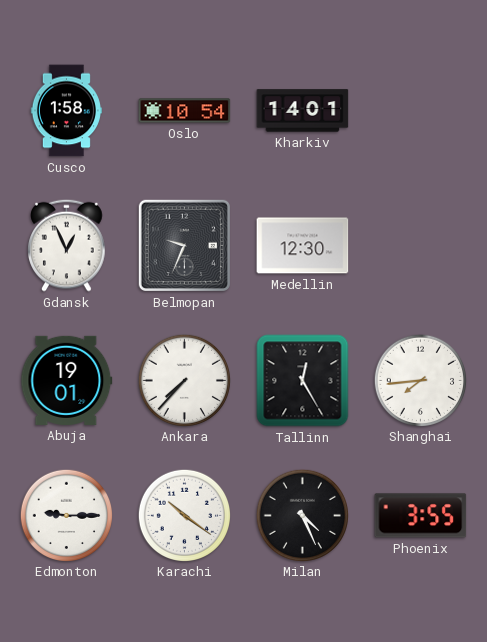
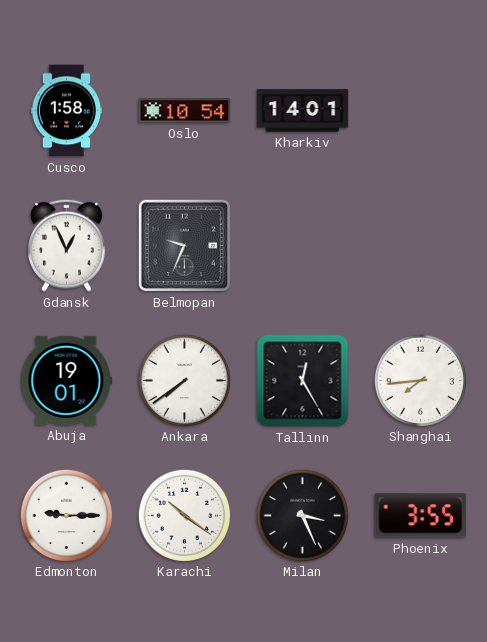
Medellin: 12:30 -> none (303, 246)
Ankara: 7:37 -> 7:39 (184, 380)
Milan: 4:26 -> 3:26 (302, 515)
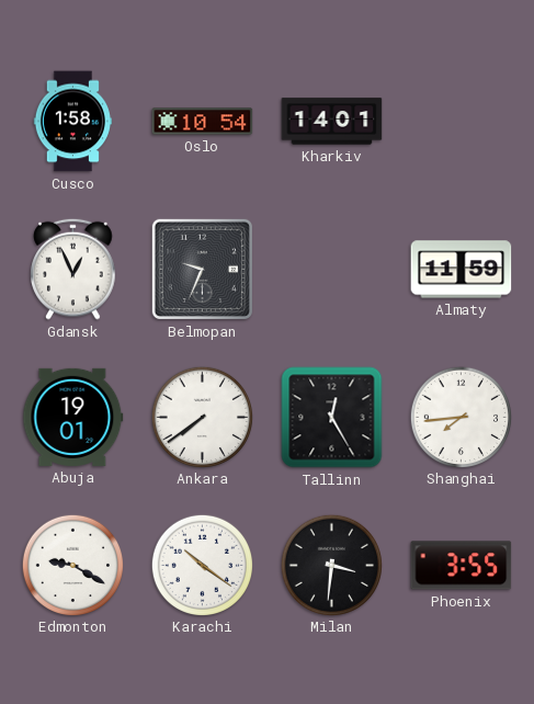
Almaty: none -> 11:59 (462, 270)
Edmonton: 9:15 -> 9:20 (72, 565)
Milan: 3:26 -> 3:31 (331, 565)
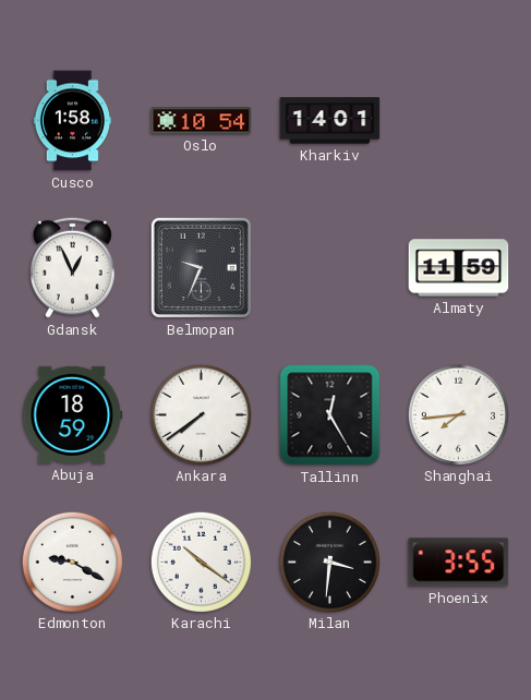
Abuja: 19:01 -> 18:59 (73, 414)
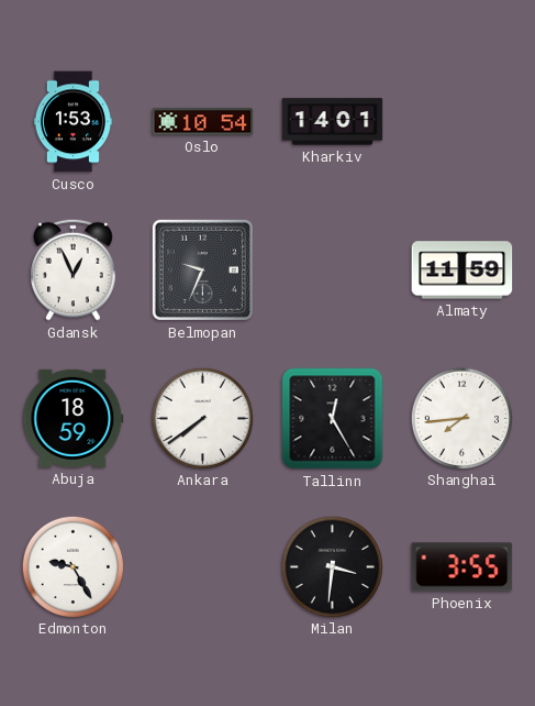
Cusco: 1:58 -> 1:53 (73, 122)
Edmonton: 9:20 -> 9:25 (73, 566)
Karachi: 10:21 -> none (201, 562)
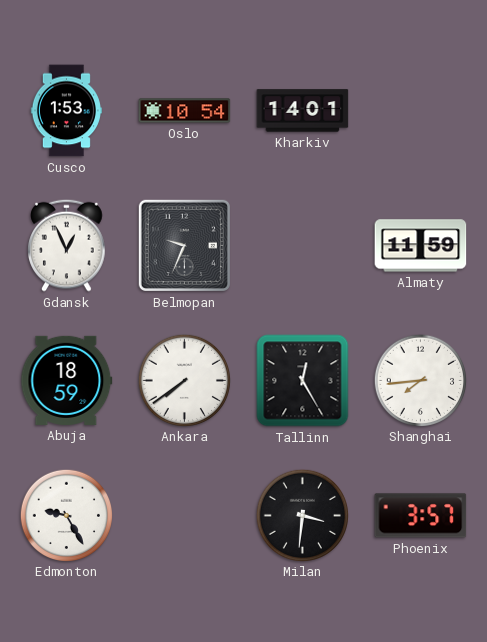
Phoenix: 3:55 -> 3:57 (421, 516)
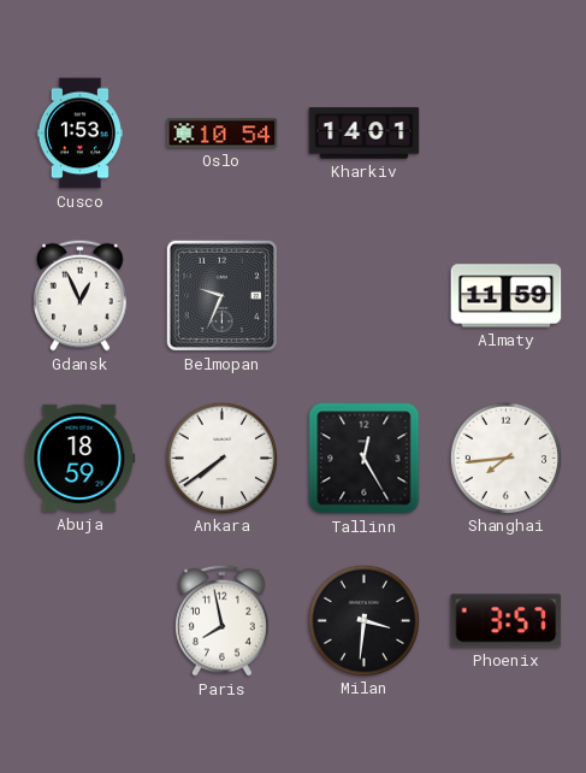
Edmonton: 9:25 -> none (66, 515)
Paris: none -> 7:58 (223, 620)
